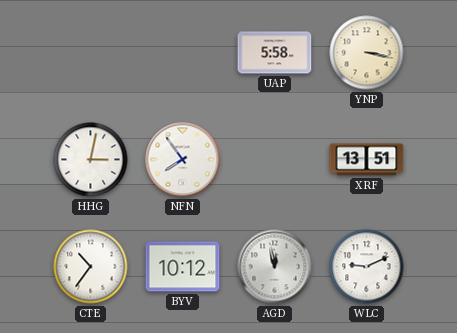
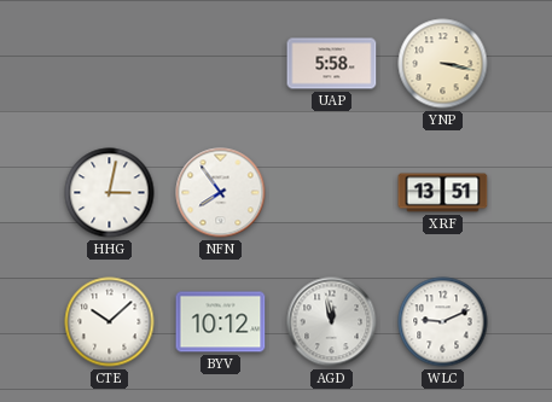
CTE: 10:36 -> 10:08 (110, 322)
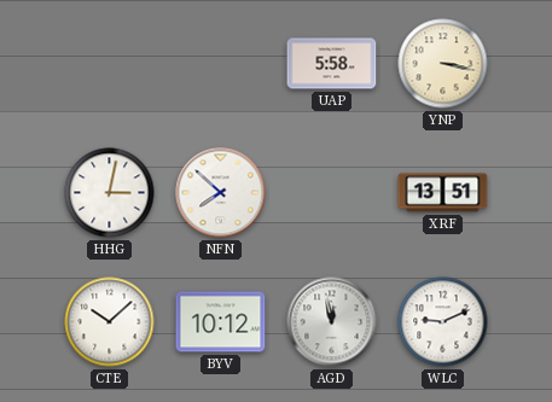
NFN: 7:54 -> 7:52 (221, 193)
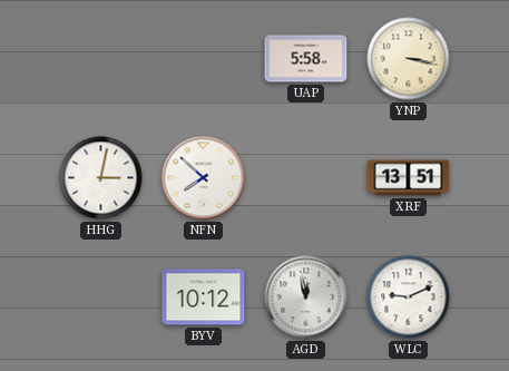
CTE: 10:08 -> none (110, 322)
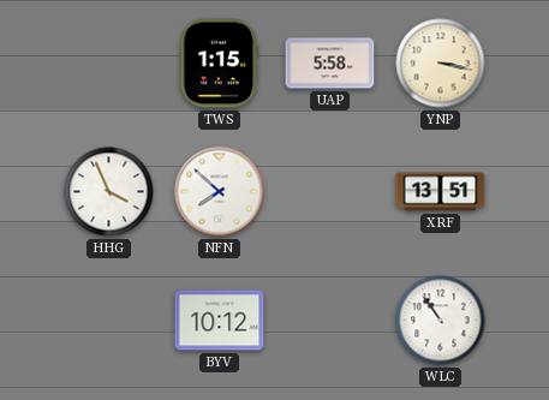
TWS: none -> 1:15 (220, 64)
HHG: 3:02 -> 3:56 (109, 192)
AGD: 11:58 -> none (306, 297)
WLC: 9:11 -> 10:54 (441, 321)
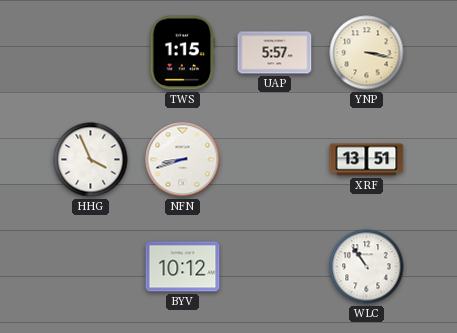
UAP: 5:58 -> 5:57 (275, 53)
NFN: 7:52 -> 8:42 (183, 160)
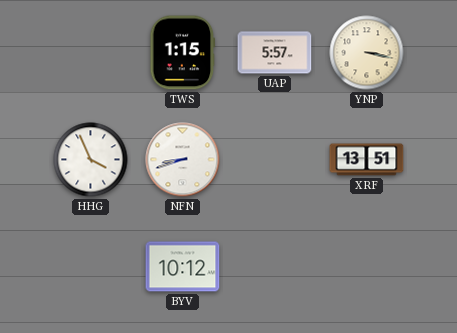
WLC: 10:54 -> none (367, 267)
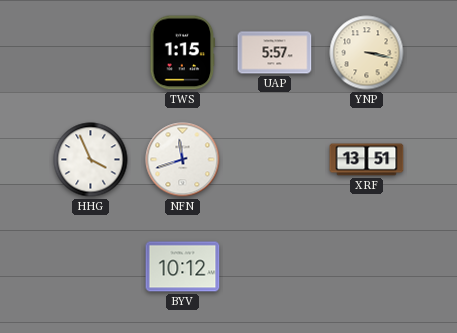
NFN: 8:42 -> 11:42 (183, 160)
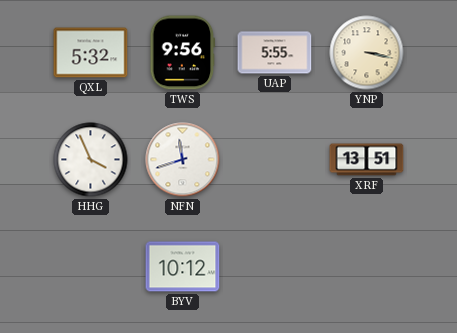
QXL: none -> 5:32 (91, 53)
TWS: 1:15 -> 9:56 (183, 53)
UAP: 5:57 -> 5:55 (275, 53)
